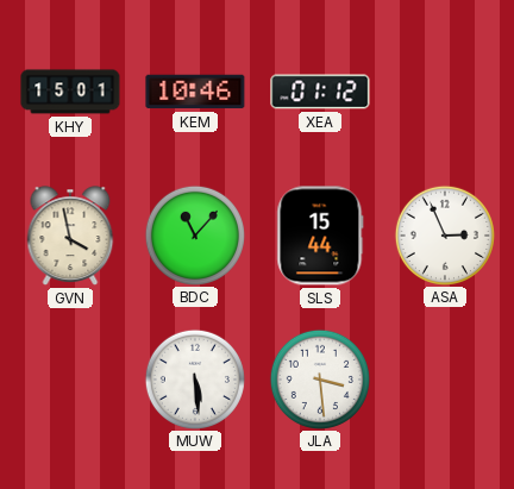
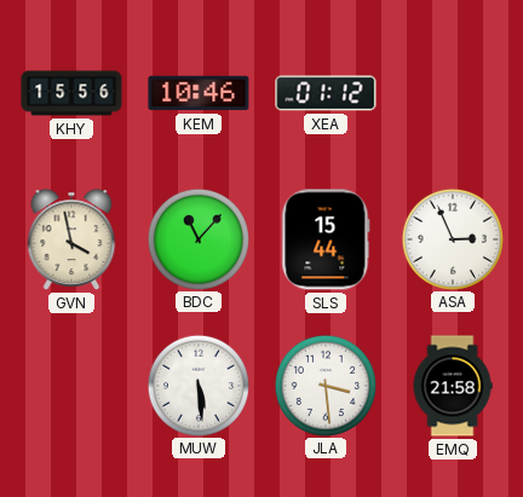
KHY: 15:01 -> 15:56 (71, 93)
EMQ: none -> 21:58 (453, 386)
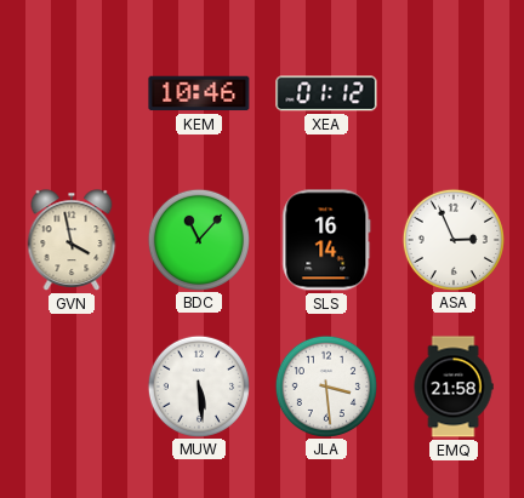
KHY: 15:56 -> none (71, 93)
SLS: 15:44 -> 16:14 (326, 240)
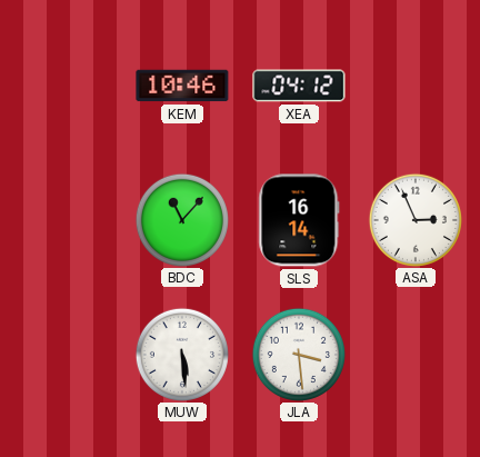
XEA: 01:12 -> 04:12 (299, 86)
GVN: 3:58 -> none (72, 240)
EMQ: 21:58 -> none (454, 387)
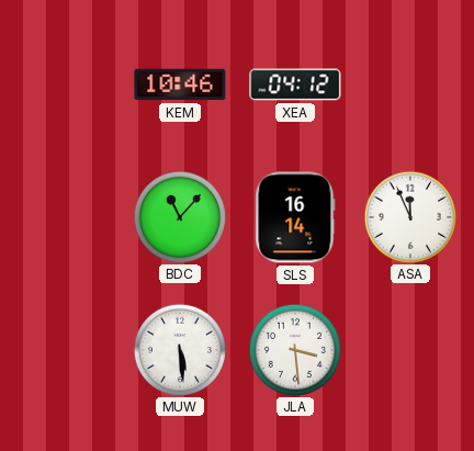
ASA: 2:56 -> 11:56 (409, 216)
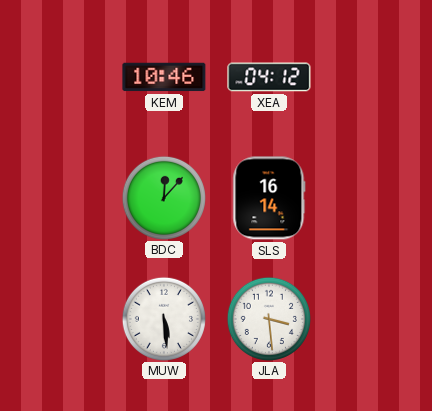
BDC: 11:07 -> 12:07 (163, 197)
ASA: 11:56 -> none (409, 216)
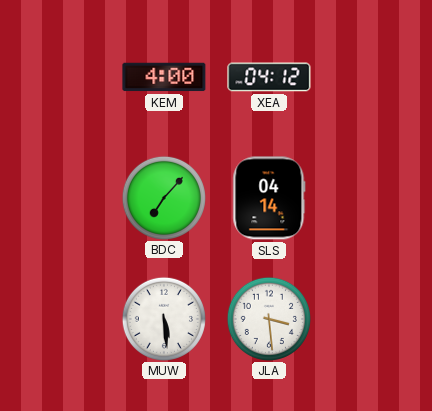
KEM: 10:46 -> 4:00 (164, 77)
BDC: 12:07 -> 7:07 (163, 197)
SLS: 16:14 -> 04:14 (269, 198)
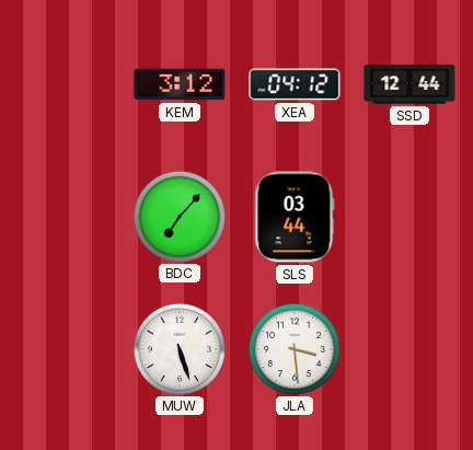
KEM: 4:00 -> 3:12 (180, 84)
SSD: none -> 12:44 (409, 84)
SLS: 04:14 -> 03:44 (295, 217)
MUW: 5:29 -> 5:27 (178, 348)
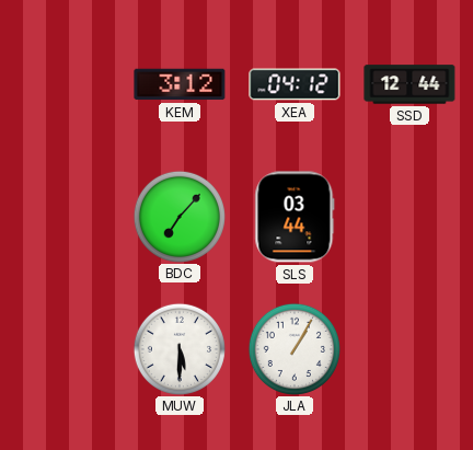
MUW: 5:27 -> 5:30 (178, 348)
JLA: 3:29 -> 1:05 (293, 348)
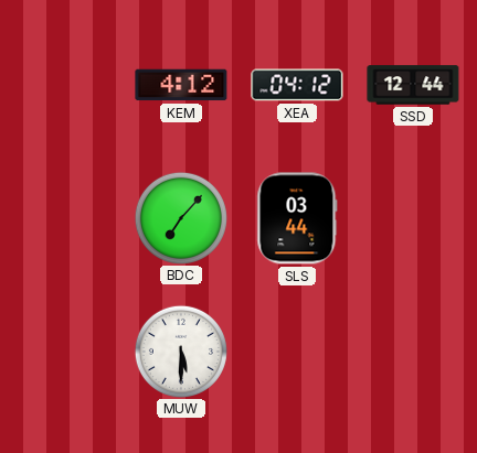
KEM: 3:12 -> 4:12 (181, 85)
JLA: 1:05 -> none (293, 348)
